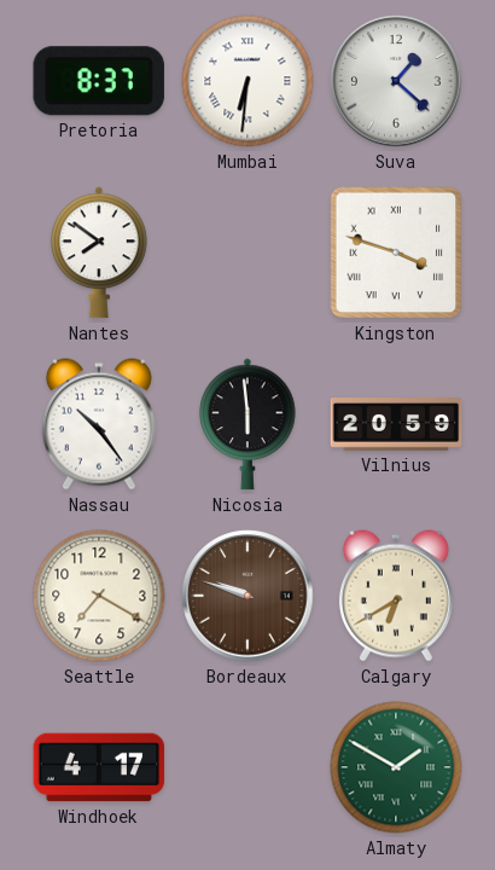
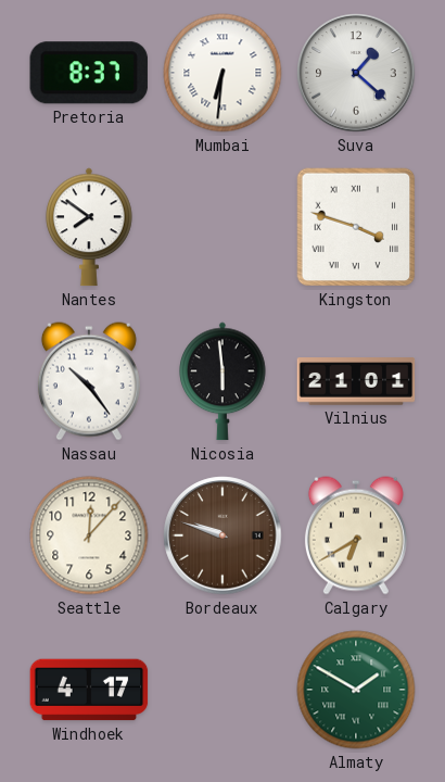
Vilnius: 20:59 -> 21:01 (356, 381)
Seattle: 7:20 -> 12:07 (89, 535)
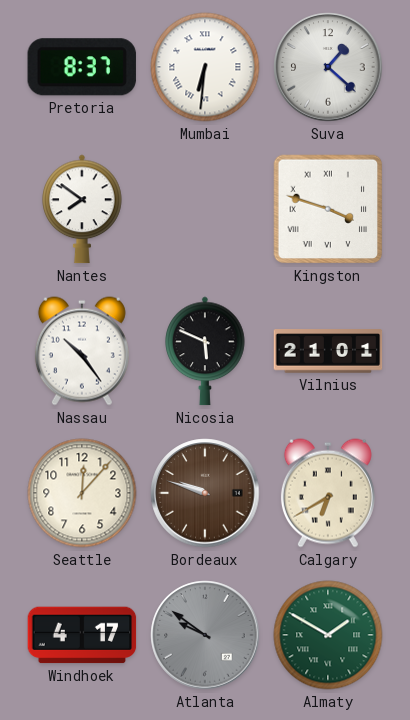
Nicosia: 5:59 -> 5:49 (205, 351)
Atlanta: none -> 9:51 (205, 635)
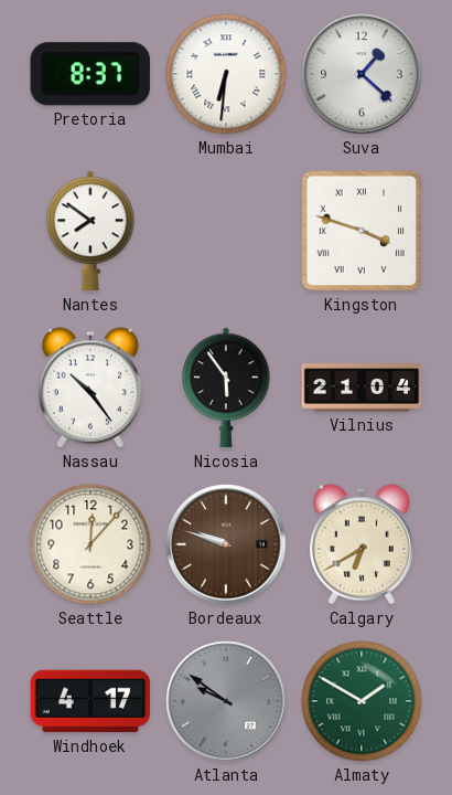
Nicosia: 5:49 -> 5:54 (226, 388)
Vilnius: 21:01 -> 21:04 (362, 388)
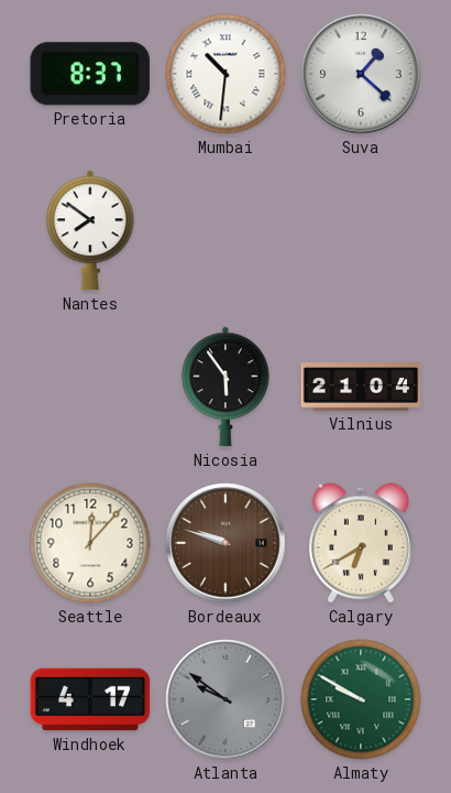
Mumbai: 6:31 -> 10:31 (226, 74)
Kingston: 3:48 -> none (362, 231)
Nassau: 10:24 -> none (90, 388)
Almaty: 1:50 -> 9:50 (361, 699)
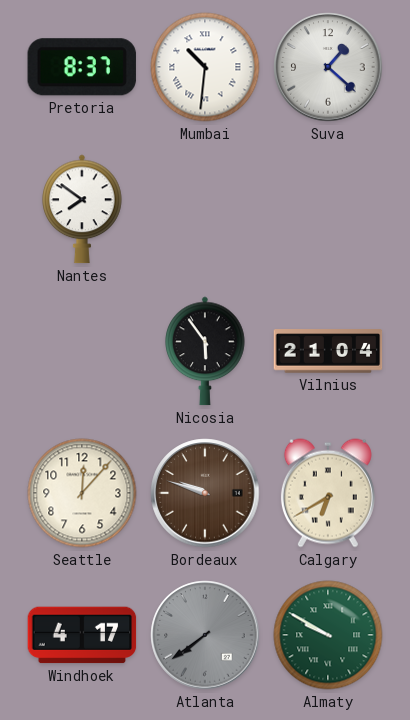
Atlanta: 9:51 -> 7:39 (205, 635)
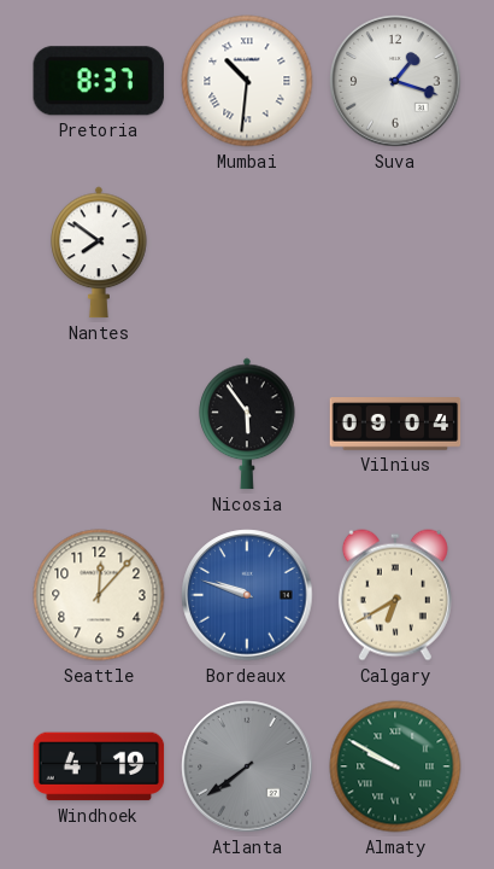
Suva: 1:22 -> 1:18 (395, 81)
Vilnius: 21:04 -> 09:04 (395, 424)
Bordeaux dial: brown -> blue (247, 595)
Windhoek: 4:17 -> 4:19 (99, 766)
